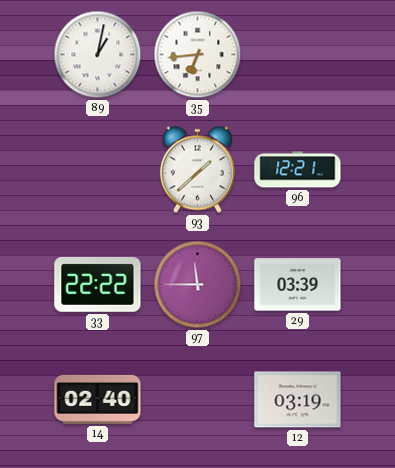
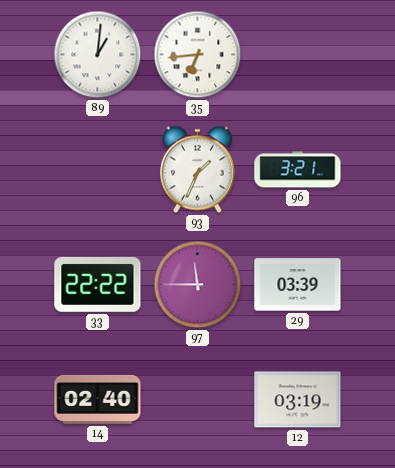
89: 1:02 -> 1:01 (98, 55)
93: 1:38 -> 1:34 (197, 170)
96: 12:21 -> 3:21 (298, 170)
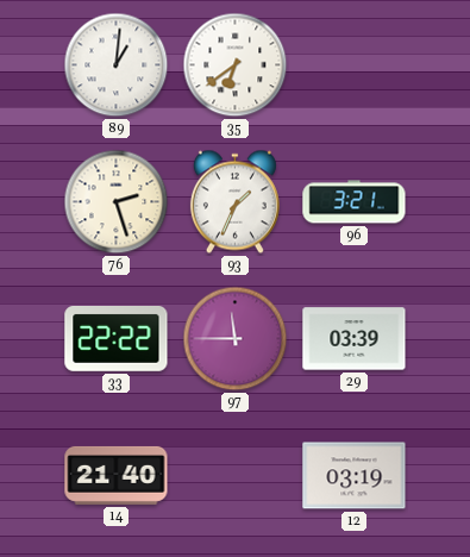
35: 6:44 -> 6:39 (236, 65)
76: none -> 2:27 (117, 202)
14: 02:40 -> 21:40 (117, 475)
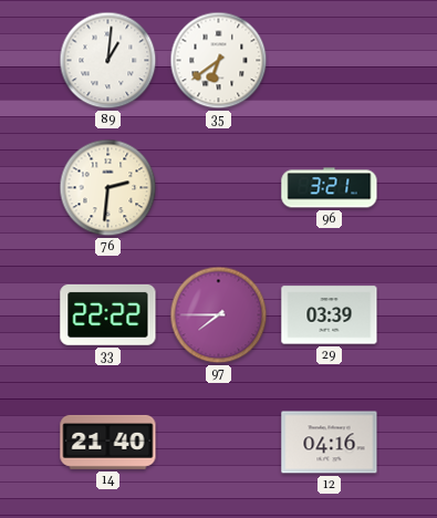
76: 2:27 -> 2:31 (108, 188)
93: 1:34 -> none (234, 202)
97: 11:45 -> 7:45 (219, 315)
12: 03:19 -> 04:16 (330, 443)
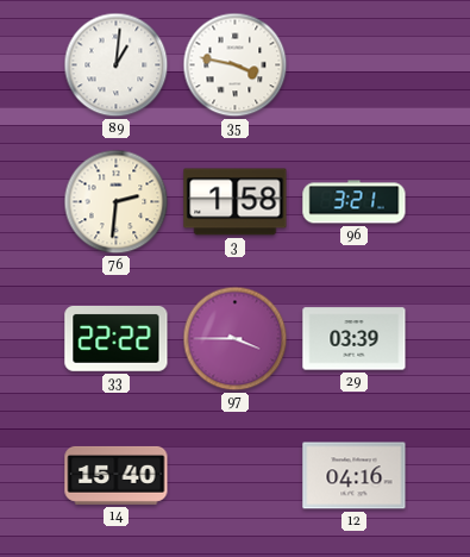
35: 6:39 -> 3:47 (236, 65)
3: none -> 1:58 (236, 202)
97: 7:45 -> 3:45 (236, 339)
14: 21:40 -> 15:40 (117, 475)
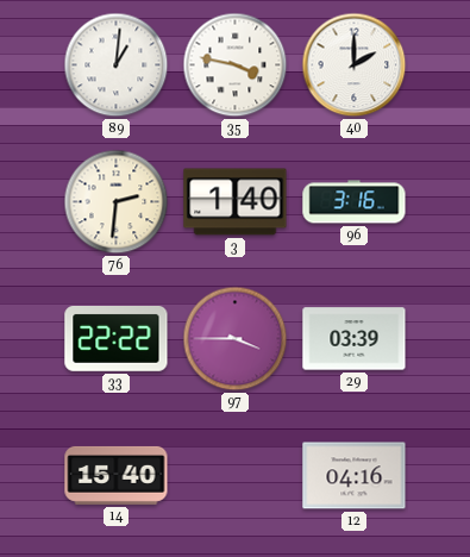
40: none -> 2:00 (355, 65)
3: 1:58 -> 1:40 (236, 202)
96: 3:21 -> 3:16 (355, 202)
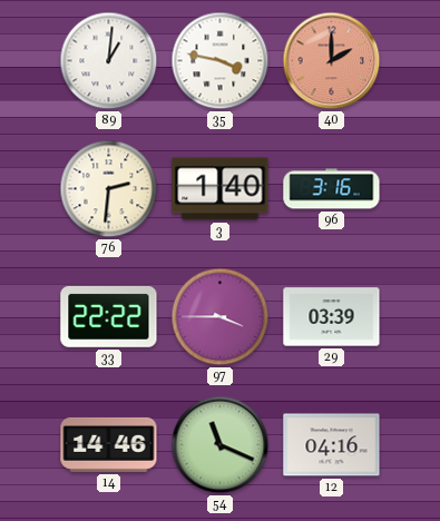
40 dial: white -> salmon (332, 61)
14: 15:40 -> 14:46 (109, 444)
54: none -> 11:19 (221, 445)
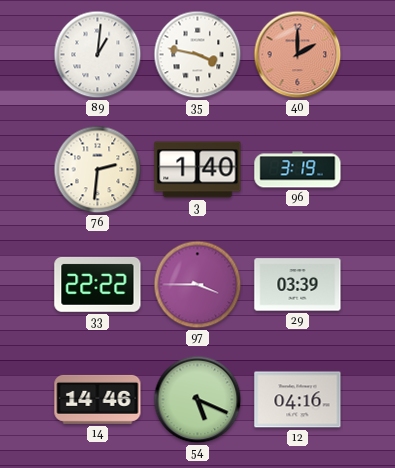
96: 3:16 -> 3:19 (298, 170)
54: 11:19 -> 5:19 (198, 400)
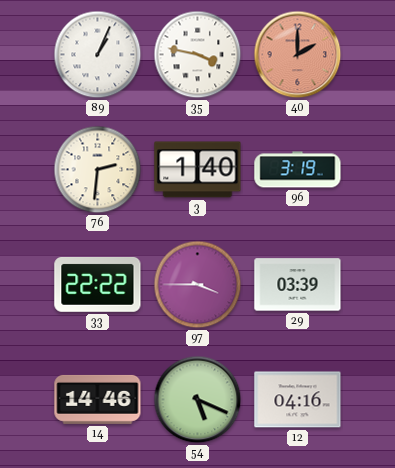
89: 1:01 -> 1:04 (98, 55)
